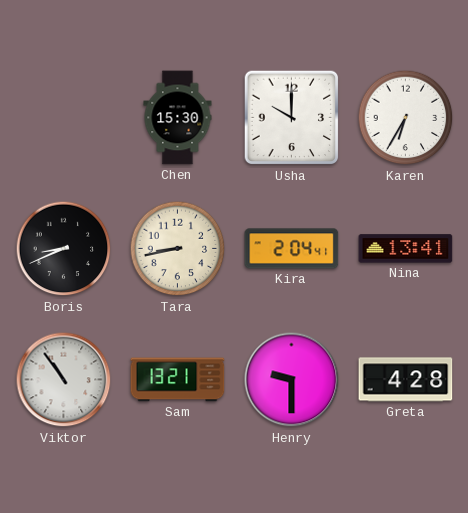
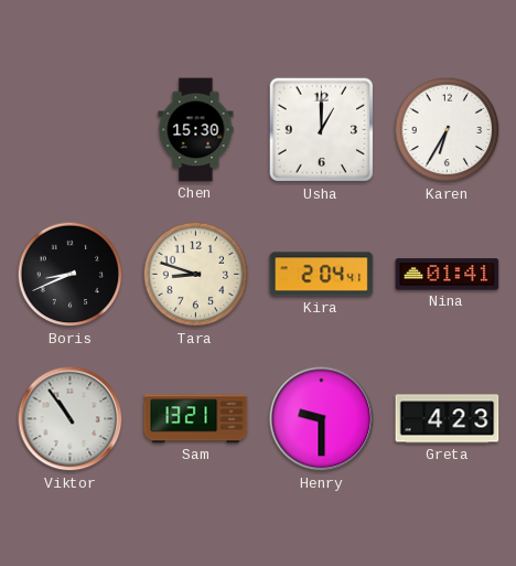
Usha: 10:00 -> 1:00 (322, 130)
Tara: 8:43 -> 8:48 (196, 275)
Nina: 13:41 -> 01:41 (448, 275)
Greta: 4:28 -> 4:23 (448, 419)
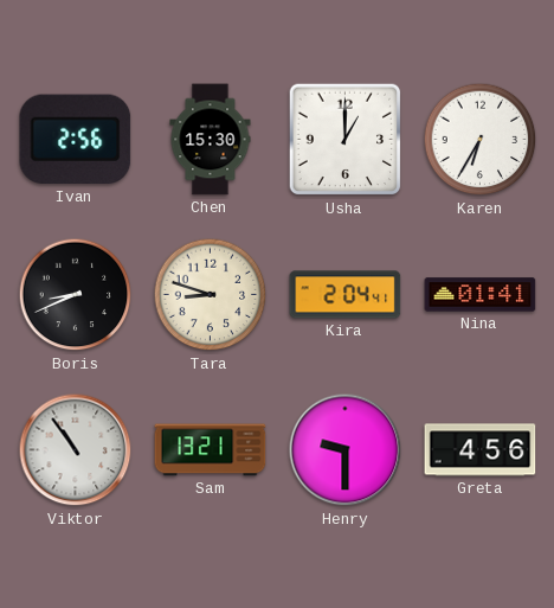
Ivan: none -> 2:56 (76, 140)
Greta: 4:23 -> 4:56 (481, 450)
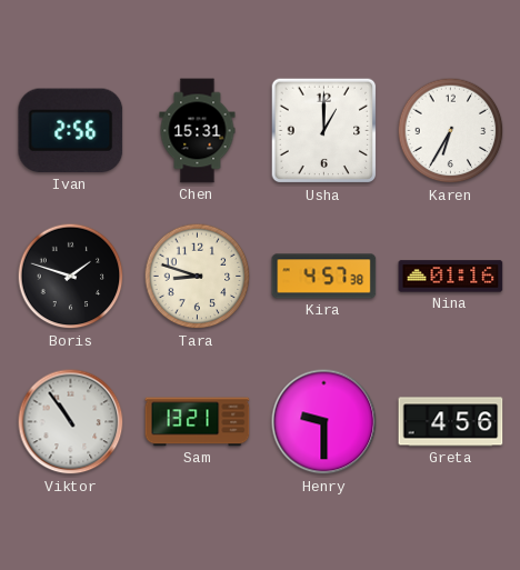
Chen: 15:30 -> 15:31 (198, 131)
Boris: 8:41 -> 1:48 (71, 277)
Kira: 2:04 -> 4:57 (324, 277)
Nina: 01:41 -> 01:16 (451, 277)
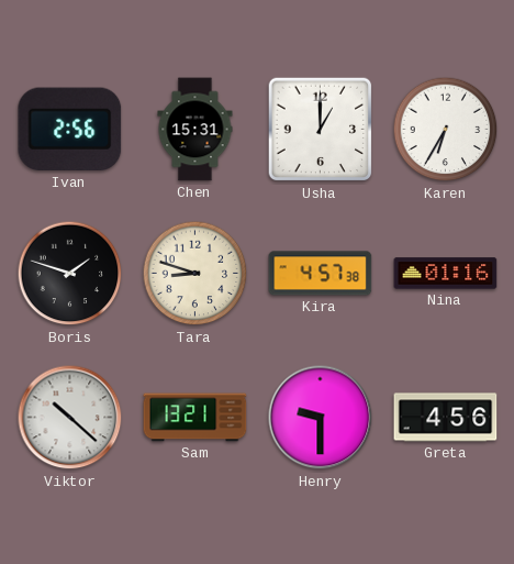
Viktor: 10:54 -> 10:22 (70, 418)
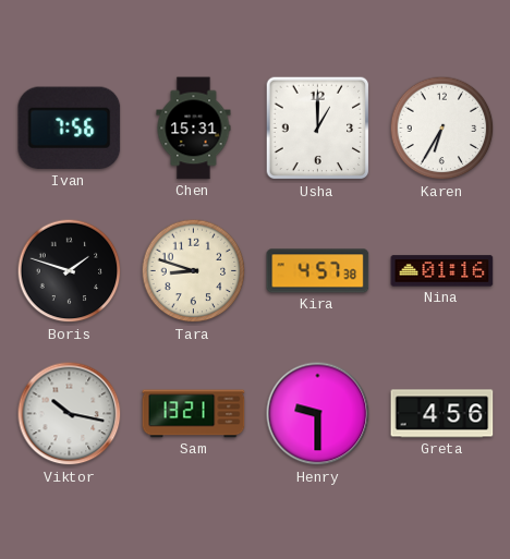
Ivan: 2:56 -> 7:56 (70, 129)
Viktor: 10:22 -> 10:17 (70, 414)
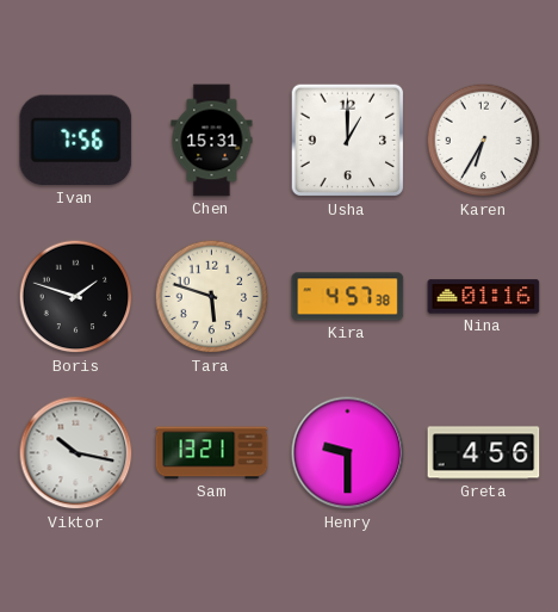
Tara: 8:48 -> 5:48 (212, 297)
